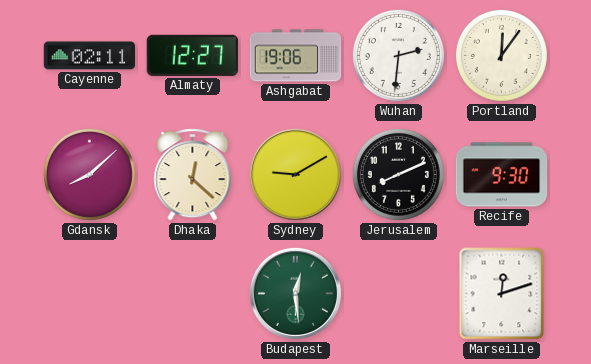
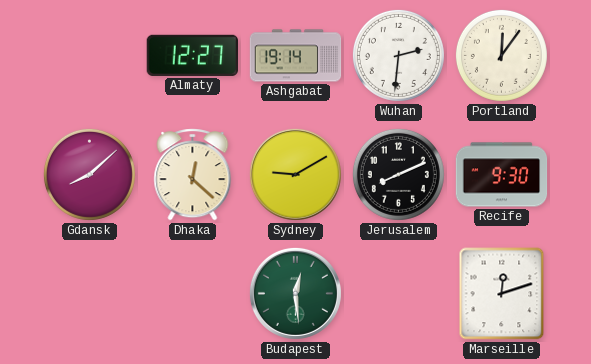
Cayenne: 02:11 -> none (90, 56)
Ashgabat: 19:06 -> 19:14 (296, 56)
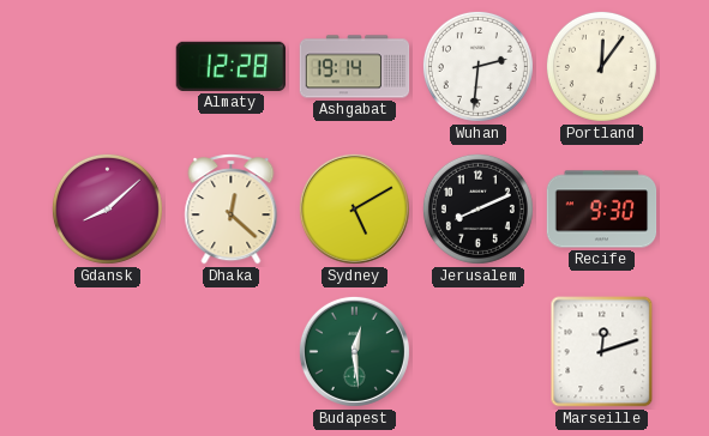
Almaty: 12:27 -> 12:28 (230, 66)
Sydney: 9:10 -> 5:10 (354, 208)
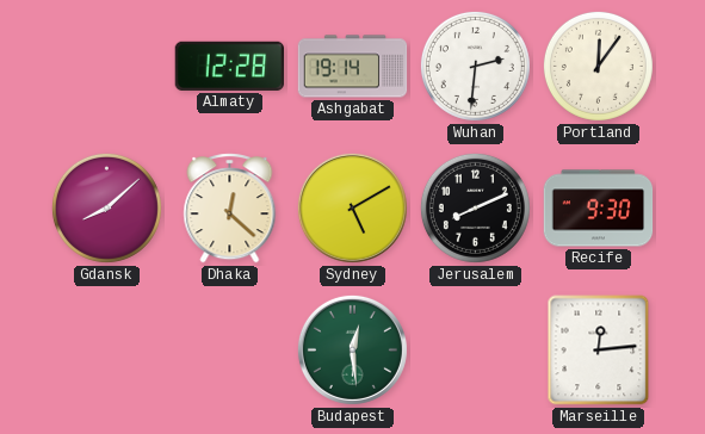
Marseille: 12:12 -> 12:14 (599, 351)
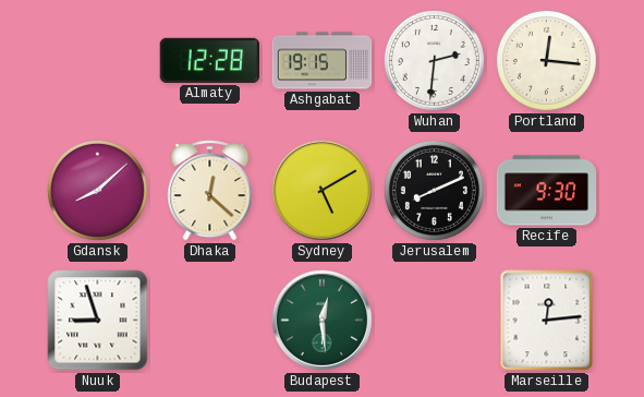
Ashgabat: 19:14 -> 19:15 (323, 61)
Portland: 12:06 -> 12:16 (546, 60)
Nuuk: none -> 8:57 (98, 321)
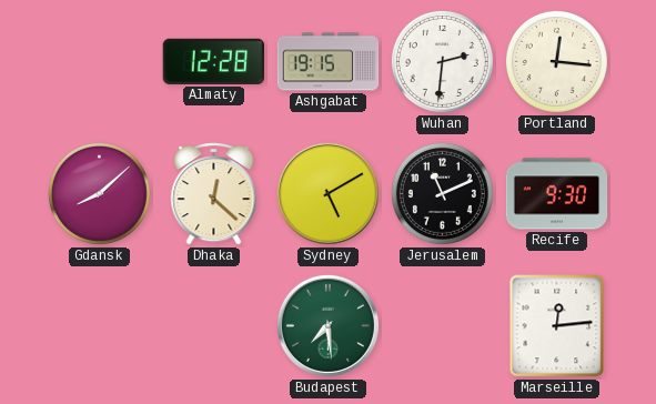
Jerusalem: 8:11 -> 11:11 (442, 193)
Nuuk: 8:57 -> none (98, 321)
Budapest: 12:29 -> 7:29 (327, 325)
